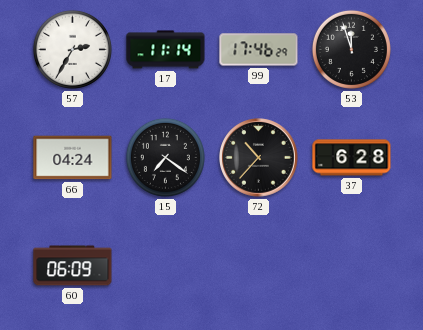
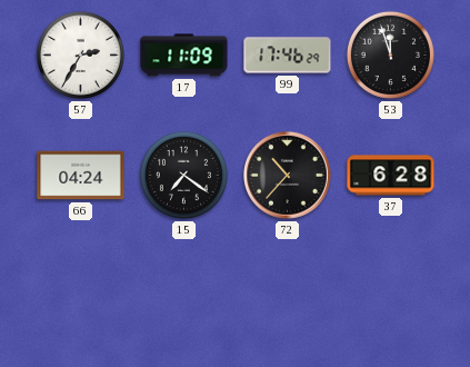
17: 11:14 -> 11:09 (184, 56)
60: 06:09 -> none (73, 266)
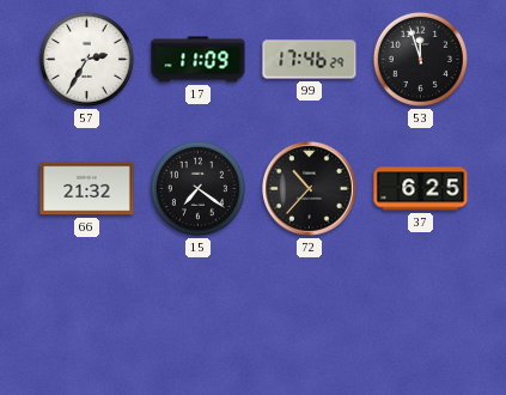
66: 04:24 -> 21:32 (87, 189)
37: 6:28 -> 6:25 (421, 189)
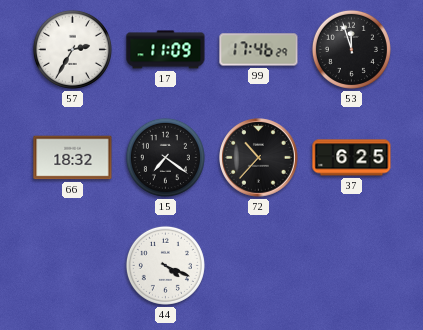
66: 21:32 -> 18:32 (73, 158)
44: none -> 4:19 (165, 265)
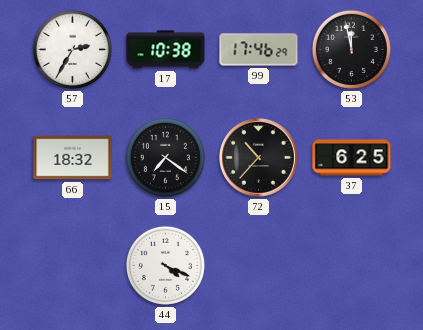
17: 11:09 -> 10:38 (166, 50)
53: 11:57 -> 11:58 (351, 49)
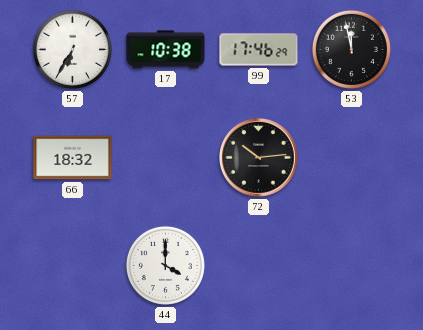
57: 2:35 -> 6:35 (72, 49)
15: 7:21 -> none (165, 157)
72: 10:37 -> 10:14 (259, 158)
37: 6:25 -> none (352, 158)
44: 4:19 -> 4:00 (165, 265)
